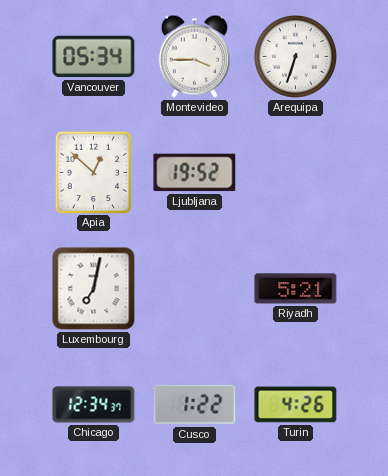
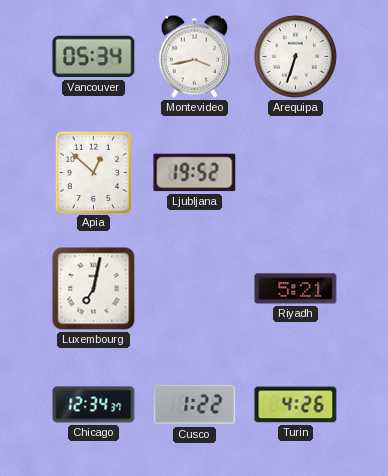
Montevideo: 3:45 -> 3:43 (194, 56)
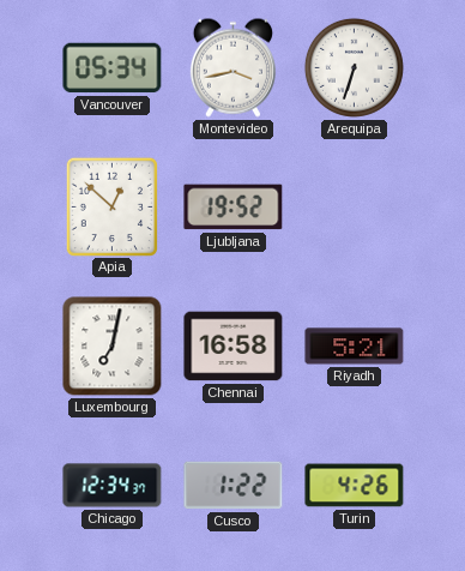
Chennai: none -> 16:58 (234, 347)
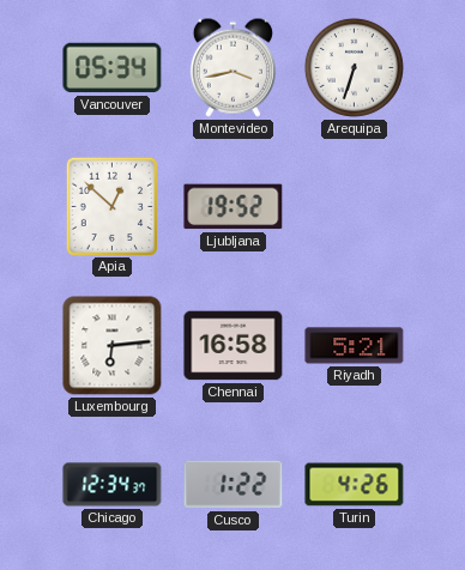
Luxembourg: 7:02 -> 6:14 (113, 346)
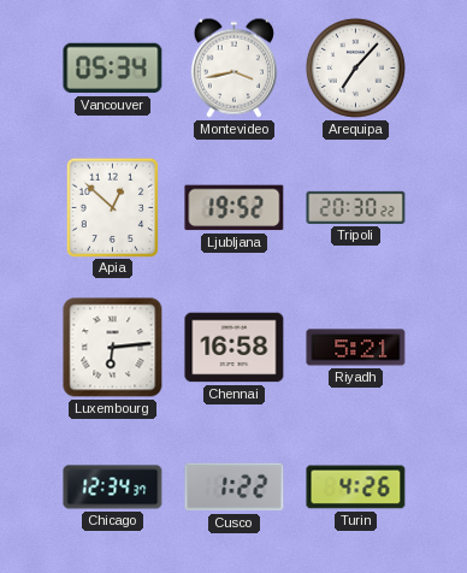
Arequipa: 6:33 -> 7:07 (355, 67)
Tripoli: none -> 20:30 (356, 207)
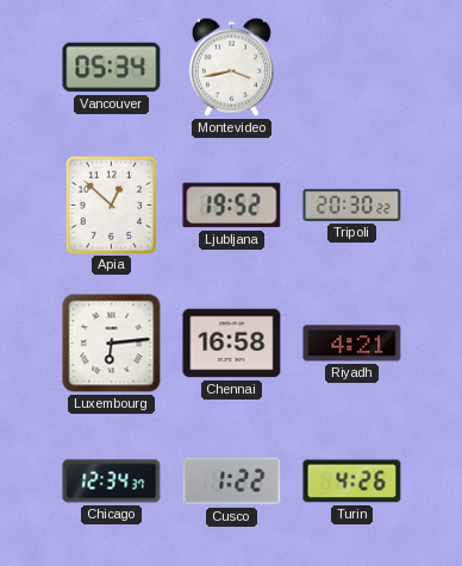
Arequipa: 7:07 -> none (355, 67)
Riyadh: 5:21 -> 4:21 (352, 344)
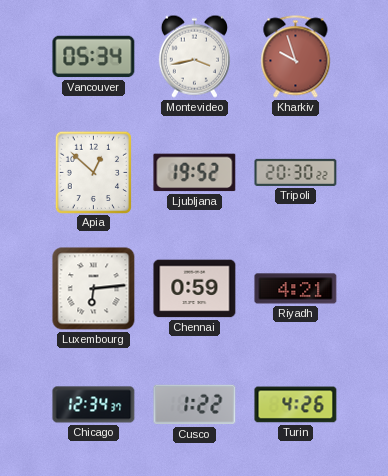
Kharkiv: none -> 9:57 (296, 57)
Chennai: 16:58 -> 0:59 (195, 289)
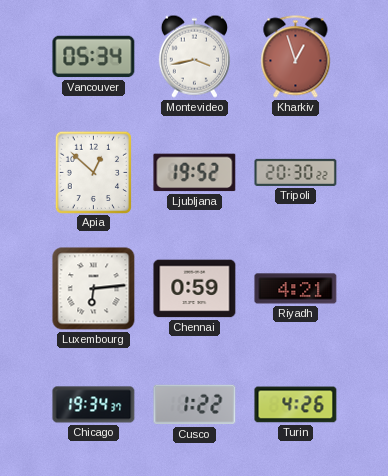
Kharkiv: 9:57 -> 12:57 (296, 57)
Chicago: 12:34 -> 19:34 (94, 405)
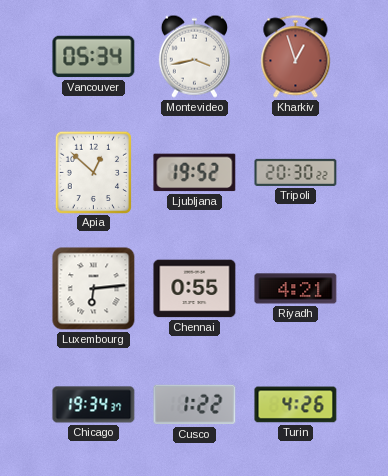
Chennai: 0:59 -> 0:55 (195, 289)
